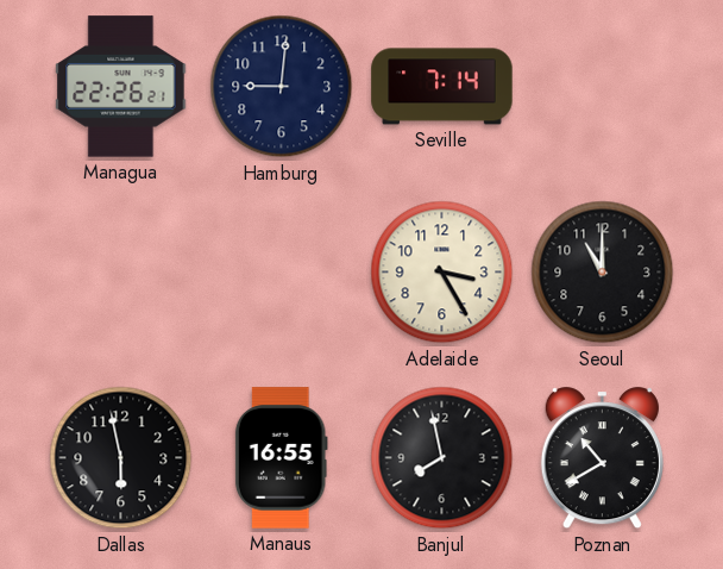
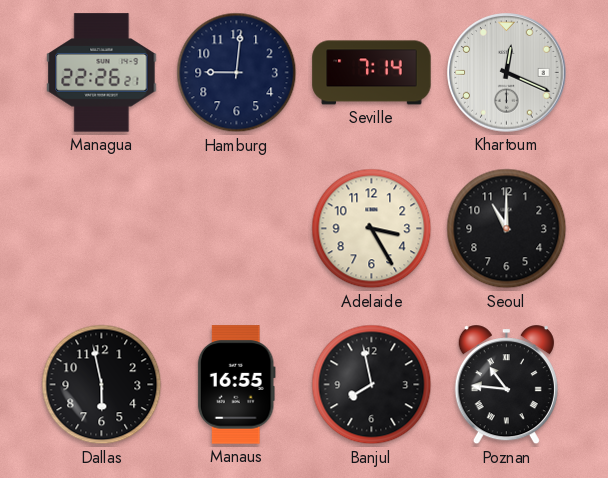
Khartoum: none -> 12:19 (507, 73)
Poznan: 10:40 -> 10:46 (506, 385)
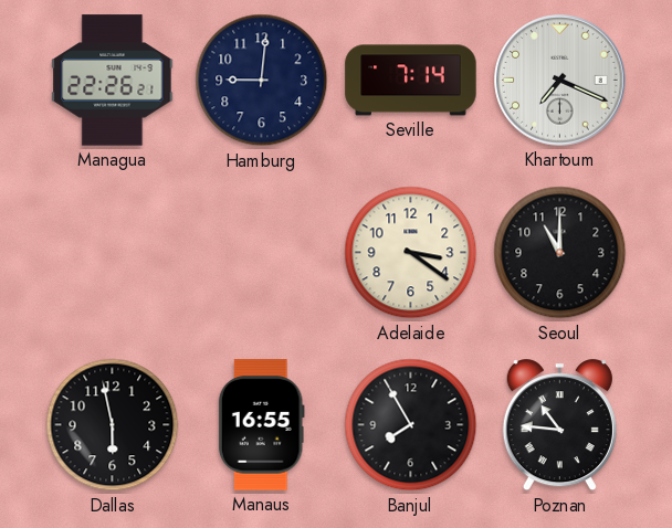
Khartoum: 12:19 -> 7:19 (560, 81)
Adelaide: 3:25 -> 3:21 (411, 253)
Banjul: 7:58 -> 7:55 (411, 425)
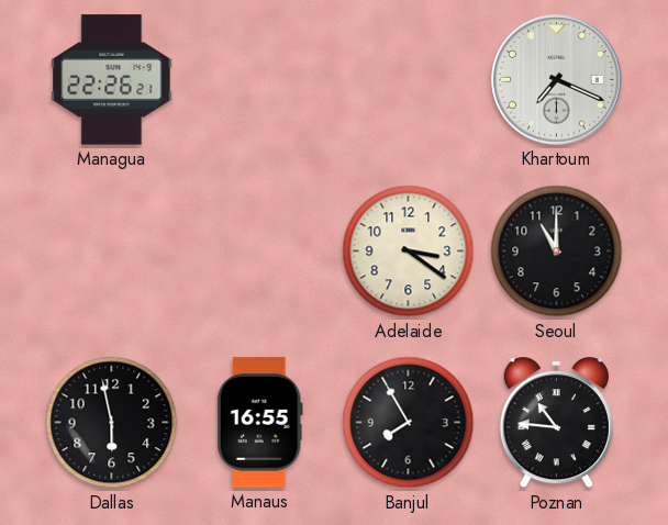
Hamburg: 9:01 -> none (262, 81)
Seville: 7:14 -> none (411, 81)
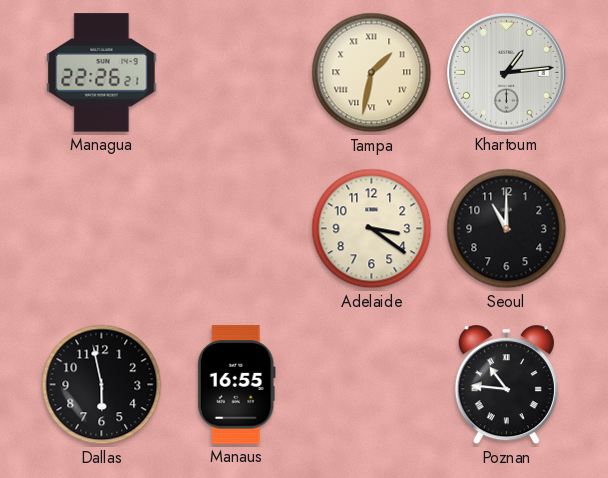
Tampa: none -> 1:32 (372, 73)
Khartoum: 7:19 -> 1:14 (507, 73)
Banjul: 7:55 -> none (409, 423)
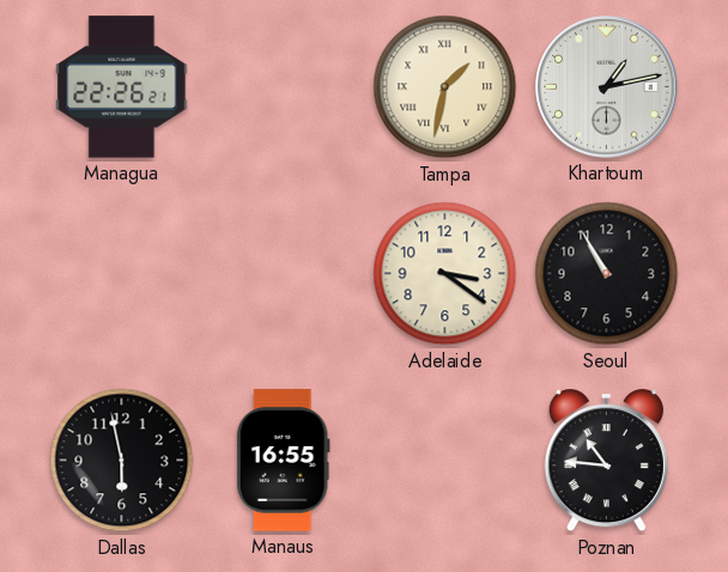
Khartoum: 1:14 -> 1:13 (607, 87)
Seoul: 11:00 -> 10:55 (607, 274)
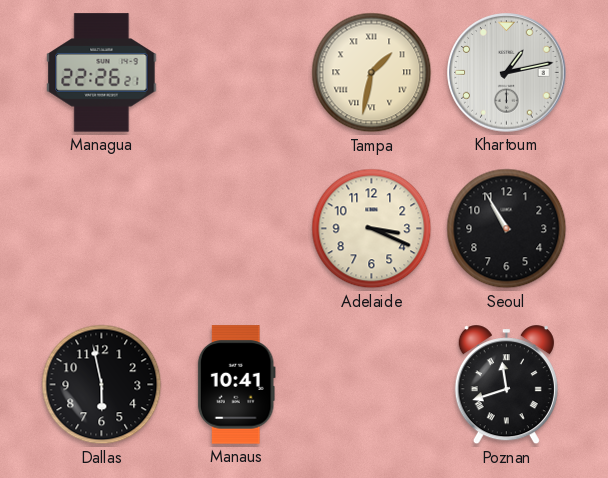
Adelaide: 3:21 -> 3:19 (372, 229)
Manaus: 16:55 -> 10:41 (236, 385)
Poznan: 10:46 -> 11:42 (506, 385)
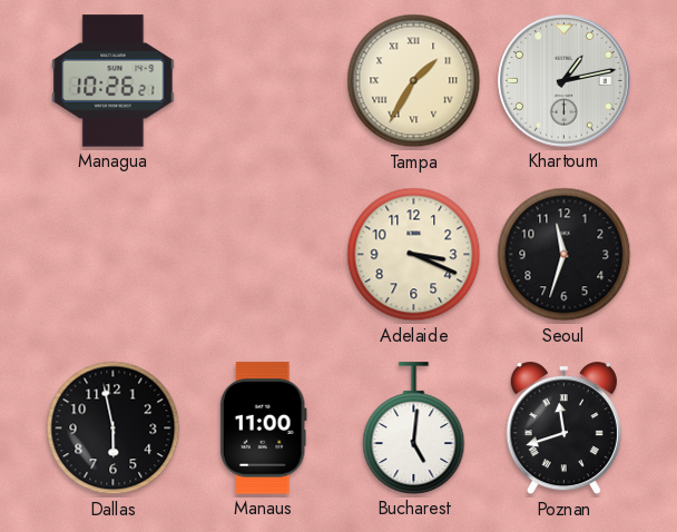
Managua: 22:26 -> 10:26 (114, 81)
Tampa: 1:32 -> 1:35 (414, 81)
Seoul: 10:55 -> 11:33 (565, 255)
Manaus: 10:41 -> 11:00 (263, 428)
Bucharest: none -> 5:01 (414, 428)
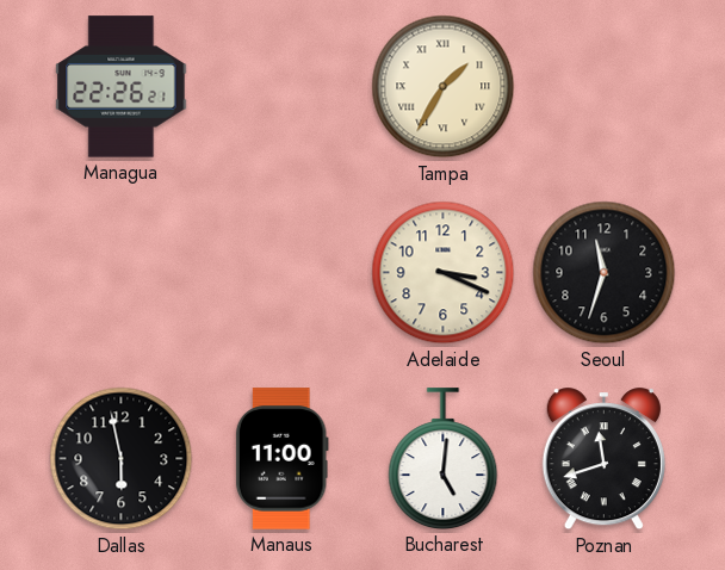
Managua: 10:26 -> 22:26 (122, 87)
Khartoum: 1:13 -> none (565, 81)
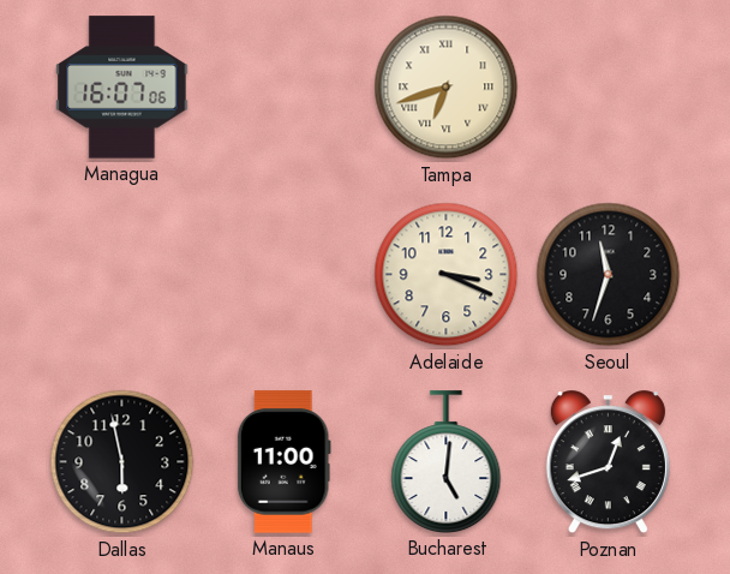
Managua: 22:26 -> 16:07 (122, 88)
Tampa: 1:35 -> 6:42 (447, 88)
Poznan: 11:42 -> 12:42 (608, 462)
